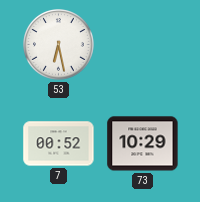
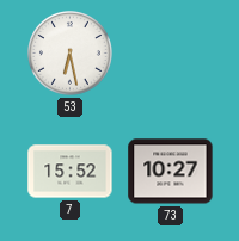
7: 00:52 -> 15:52 (71, 172)
73: 10:29 -> 10:27 (171, 172)
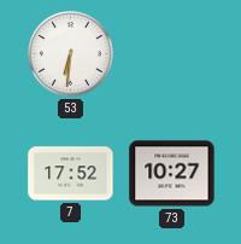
53: 6:28 -> 6:31 (71, 54)
7: 15:52 -> 17:52 (71, 174)
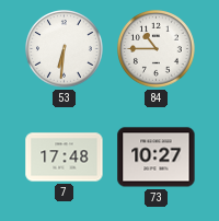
84: none -> 10:45 (157, 49)
7: 17:52 -> 17:48 (65, 158)
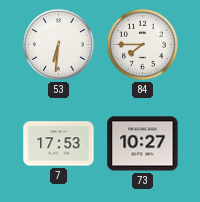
84: 10:45 -> 7:45 (143, 45)
7: 17:48 -> 17:53 (59, 144)
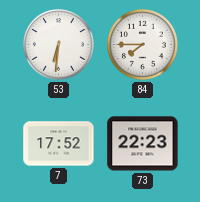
7: 17:53 -> 17:52 (59, 144)
73: 10:27 -> 22:23 (143, 144)
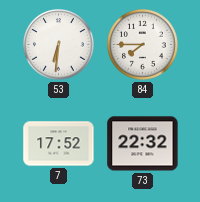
73: 22:23 -> 22:32 (143, 144)
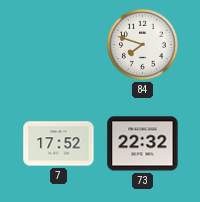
53: 6:31 -> none (59, 45)
84: 7:45 -> 7:48 (143, 45)
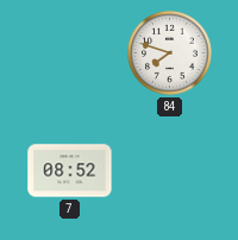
7: 17:52 -> 08:52 (70, 171)
73: 22:32 -> none (143, 144)
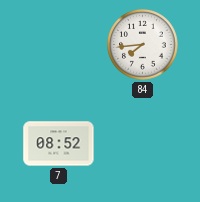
84: 7:48 -> 7:44 (143, 45)
